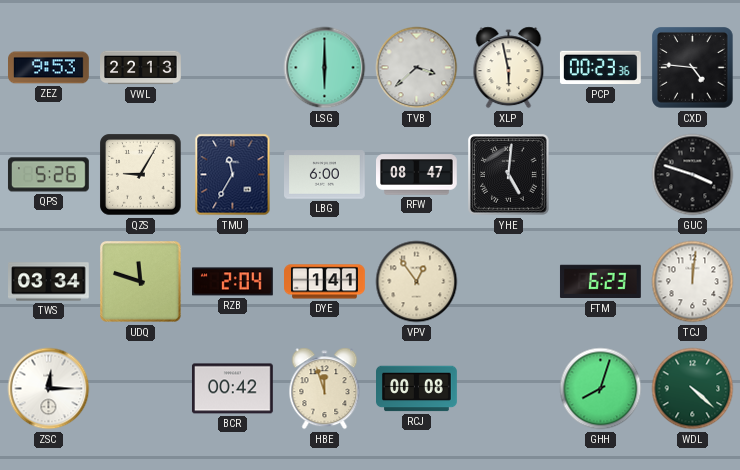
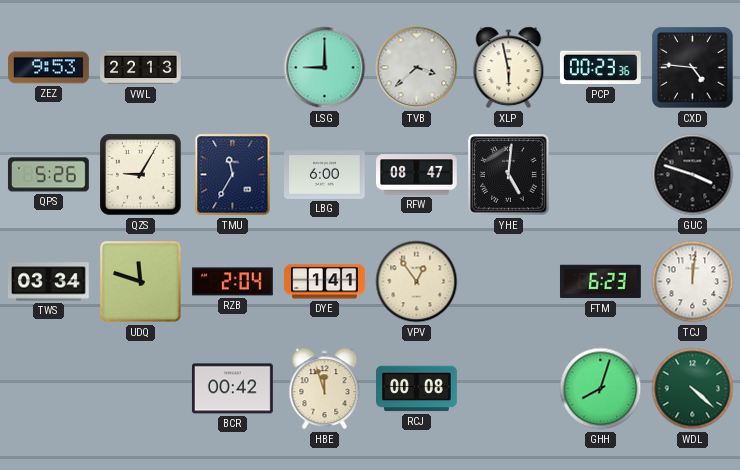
LSG: 6:00 -> 9:00 (325, 68)
ZSC: 12:15 -> none (49, 389)
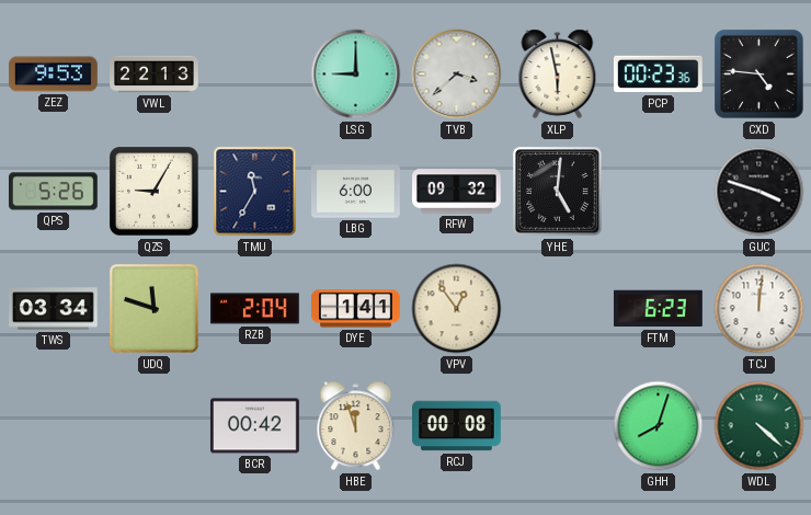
RFW: 08:47 -> 09:32 (457, 192)
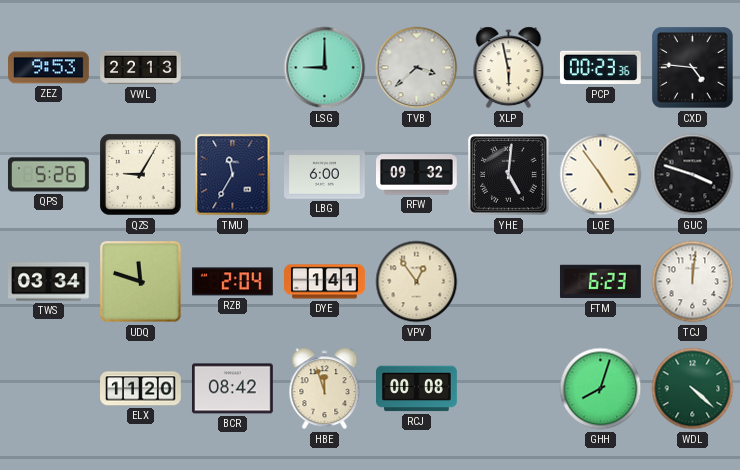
LQE: none -> 4:54 (601, 175)
ELX: none -> 11:20 (141, 389)
BCR: 00:42 -> 08:42 (232, 389)
